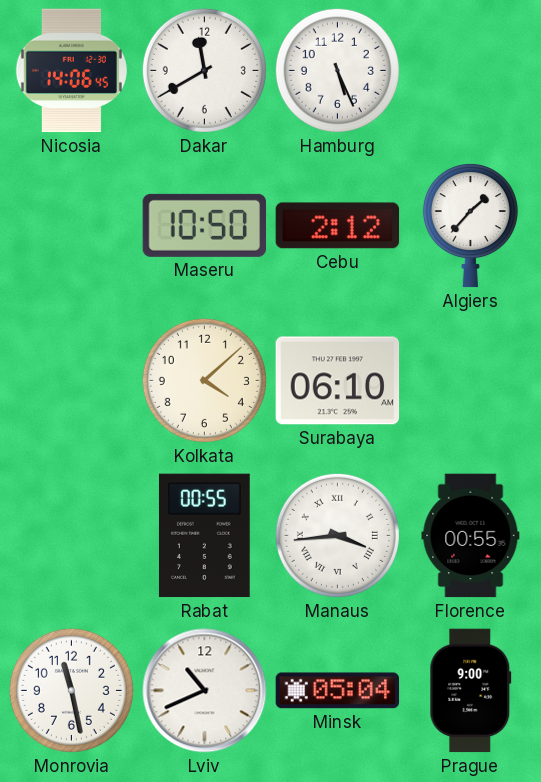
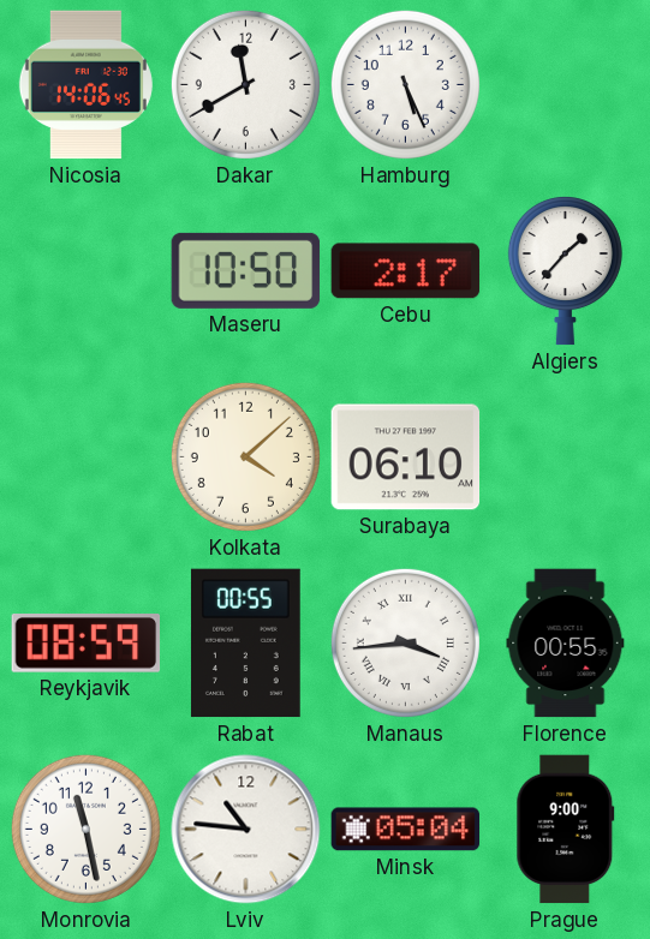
Cebu: 2:12 -> 2:17 (406, 271)
Reykjavik: none -> 08:59 (87, 644)
Lviv: 10:41 -> 10:46 (246, 830)
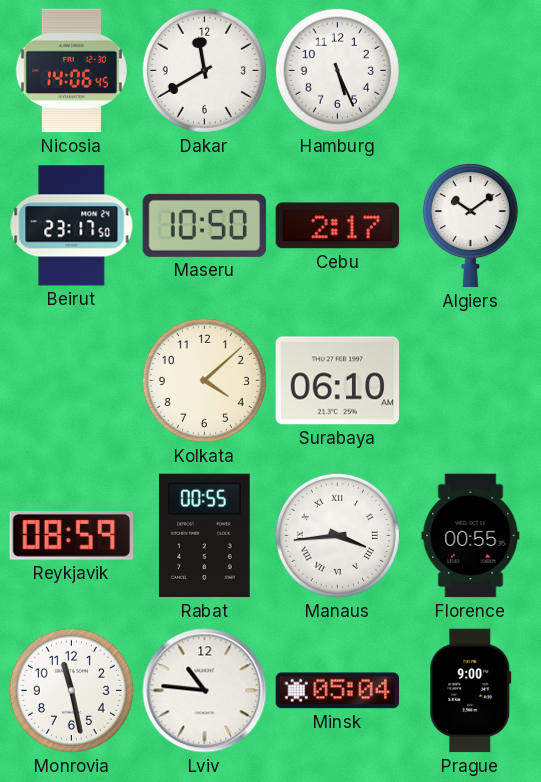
Beirut: none -> 23:17 (72, 226)
Algiers: 1:37 -> 10:09 (470, 226)
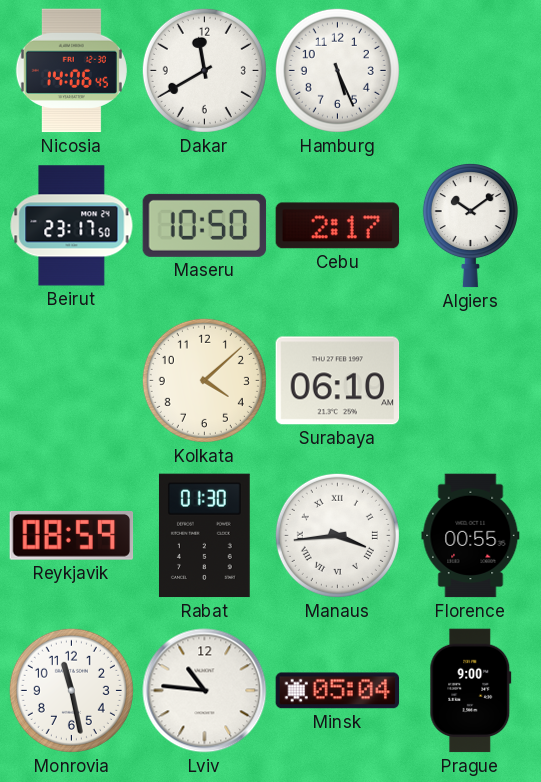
Rabat: 00:55 -> 01:30 (204, 536)
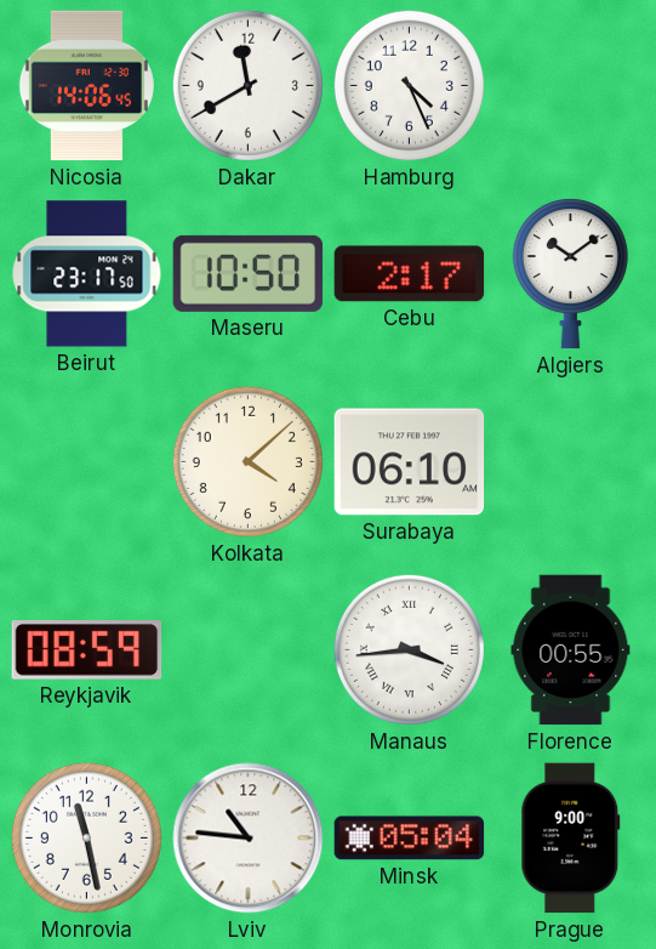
Hamburg: 5:26 -> 4:26 (409, 85)
Rabat: 01:30 -> none (204, 536)
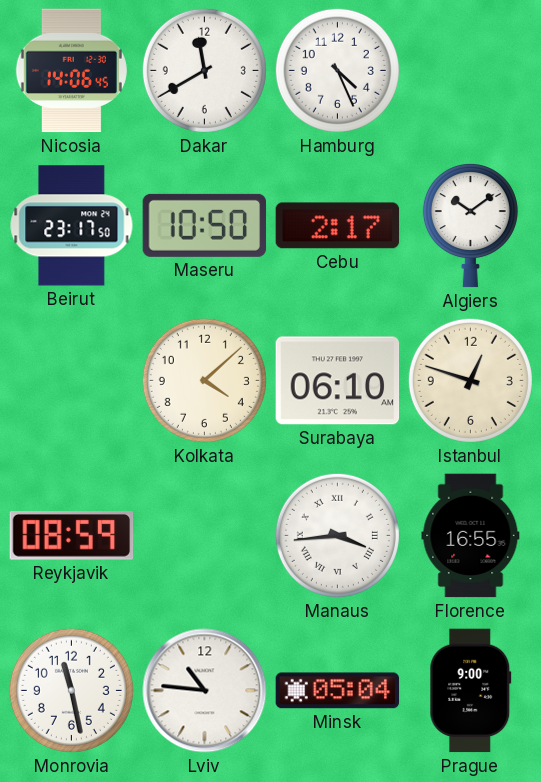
Istanbul: none -> 12:48 (470, 380)
Florence: 00:55 -> 16:55 (471, 536)
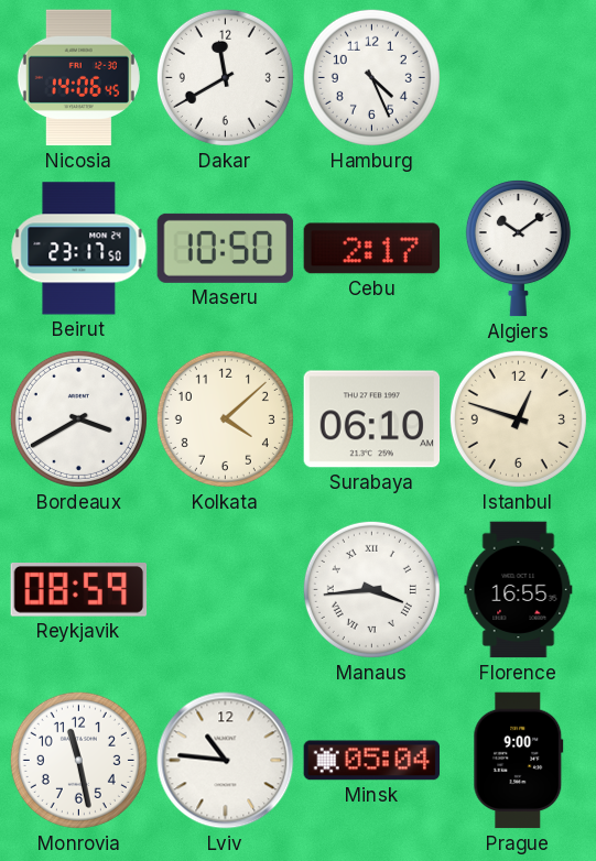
Bordeaux: none -> 3:40 (78, 418)
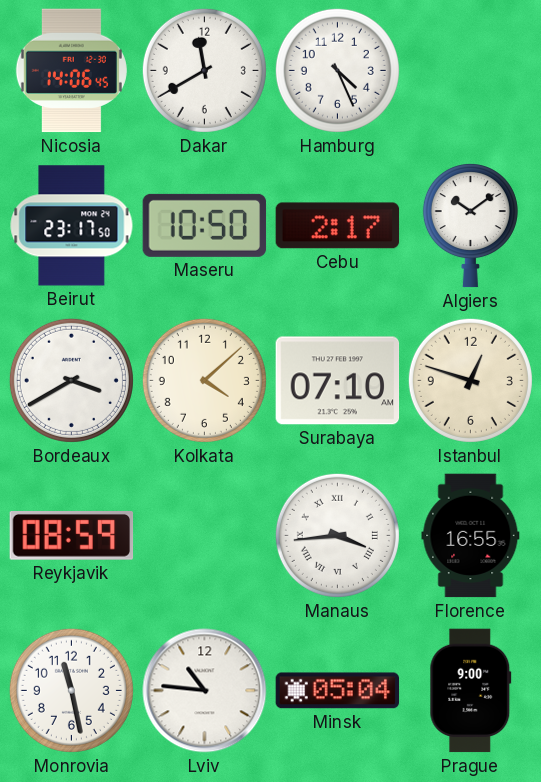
Surabaya: 06:10 -> 07:10 (338, 381)
